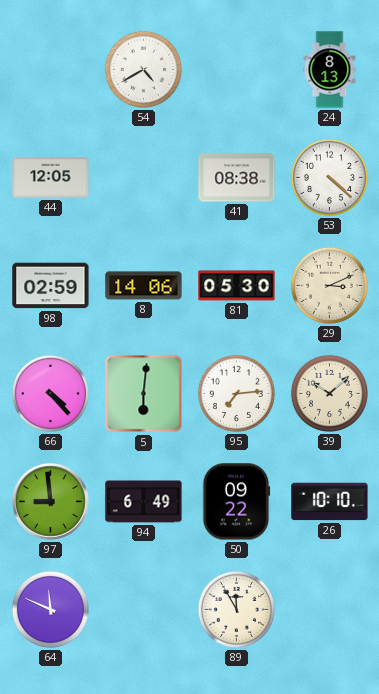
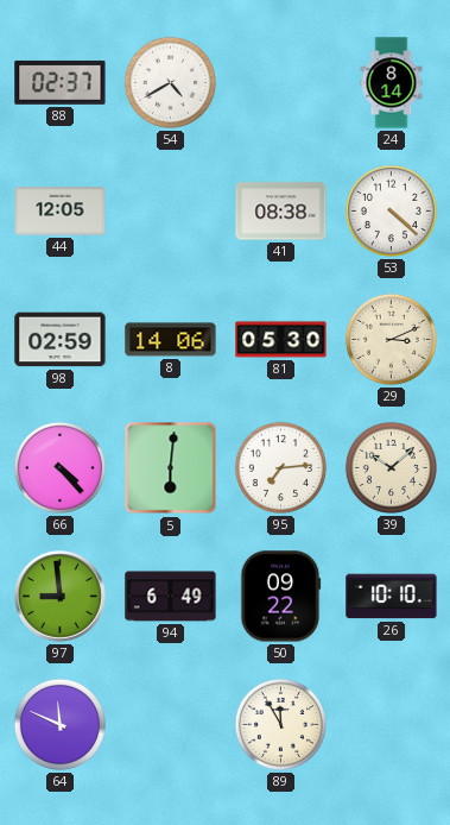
88: none -> 02:37 (61, 82)
24: 8:13 -> 8:14 (392, 83)
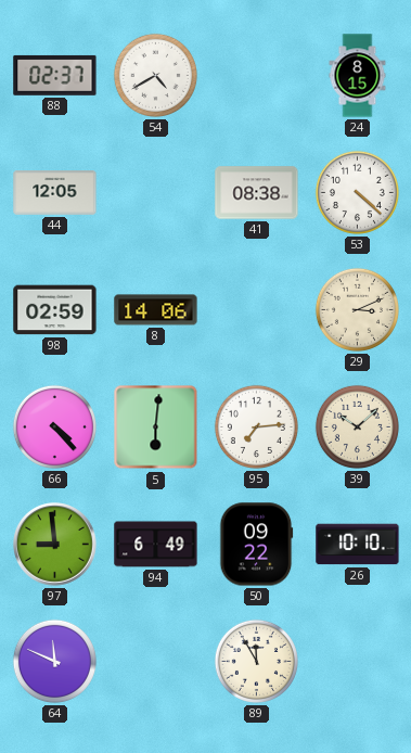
24: 8:14 -> 8:15 (358, 76)
81: 05:30 -> none (281, 340)
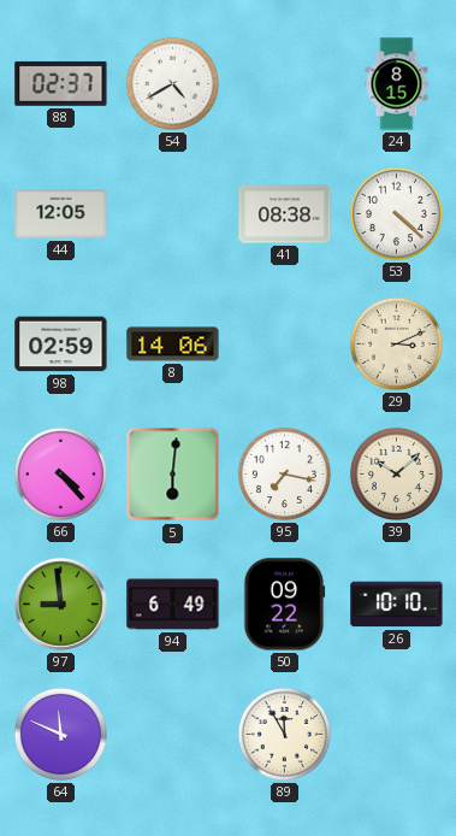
95: 7:14 -> 7:17 (284, 473)
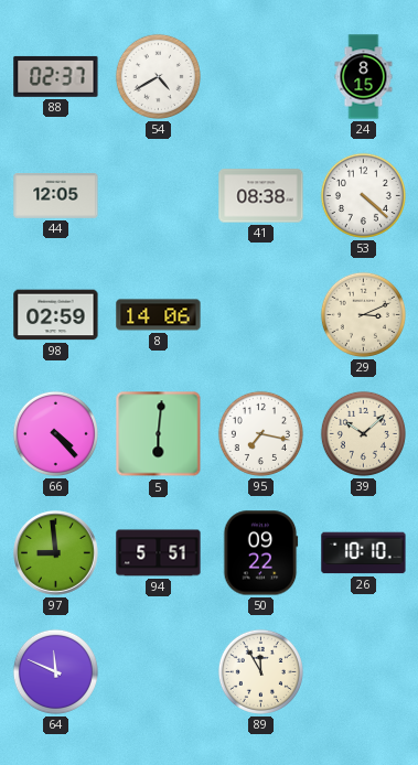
94: 6:49 -> 5:51 (159, 553)
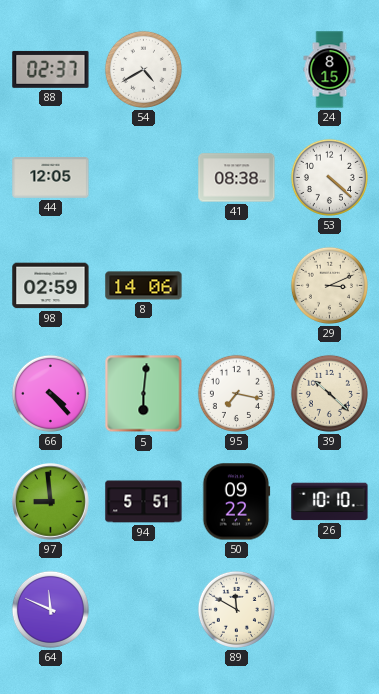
39: 10:08 -> 10:22 (329, 393)
89: 11:55 -> 11:50 (236, 609)
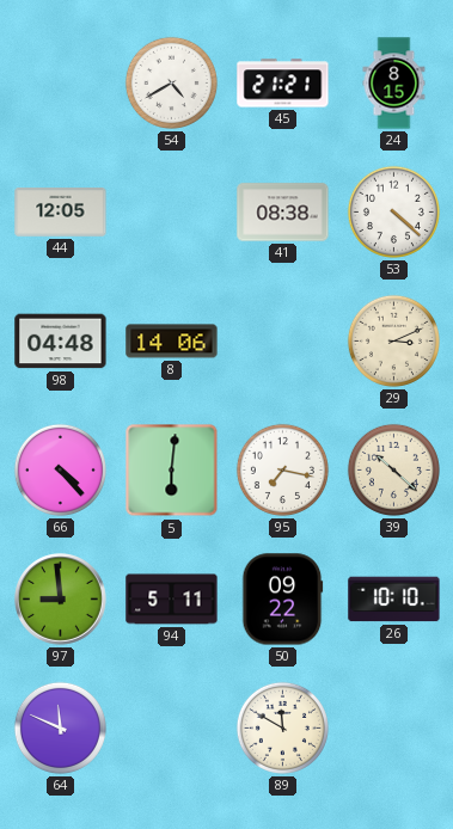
88: 02:37 -> none (51, 69)
45: none -> 21:21 (283, 84)
98: 02:59 -> 04:48 (61, 342)
94: 5:51 -> 5:11 (172, 600)
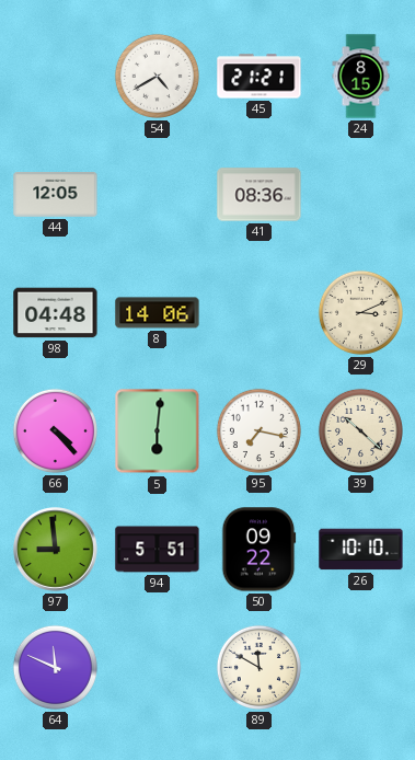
41: 08:38 -> 08:36 (260, 195)
53: 4:22 -> none (393, 211)
94: 5:11 -> 5:51 (158, 550)
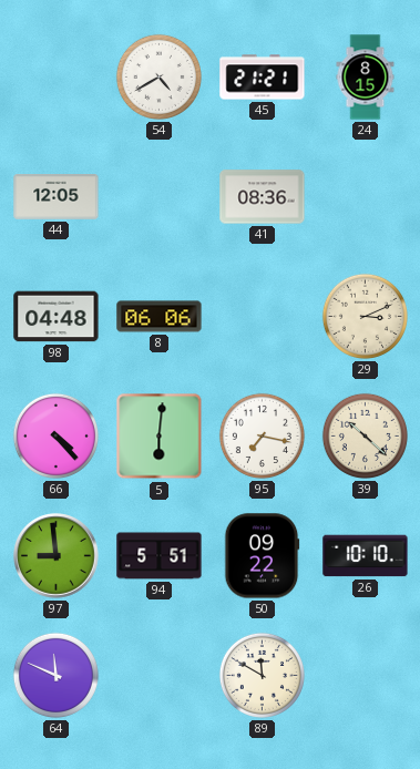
8: 14:06 -> 06:06 (160, 317)
